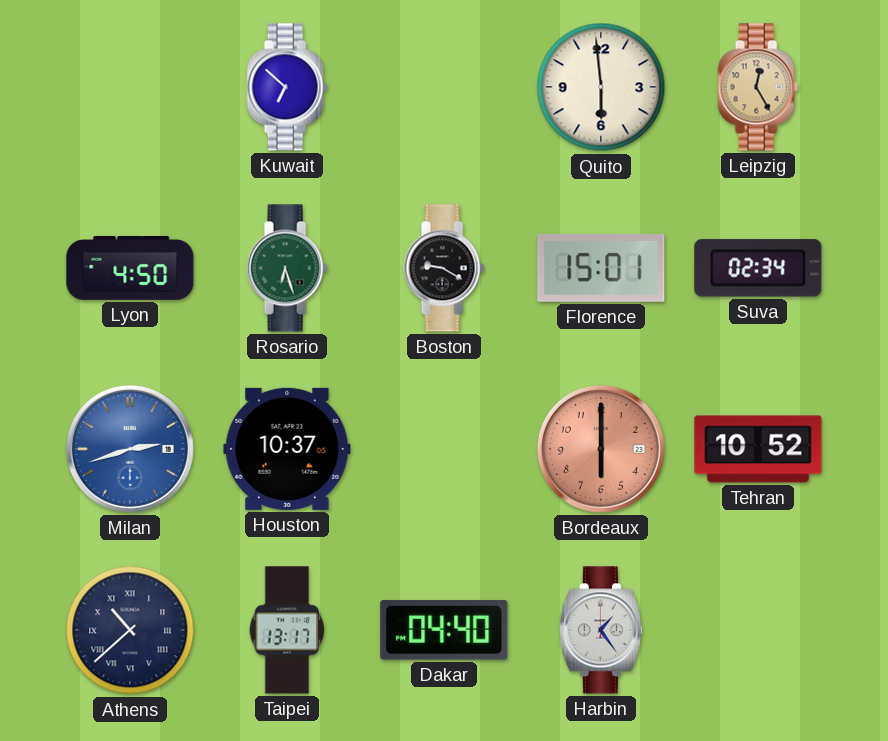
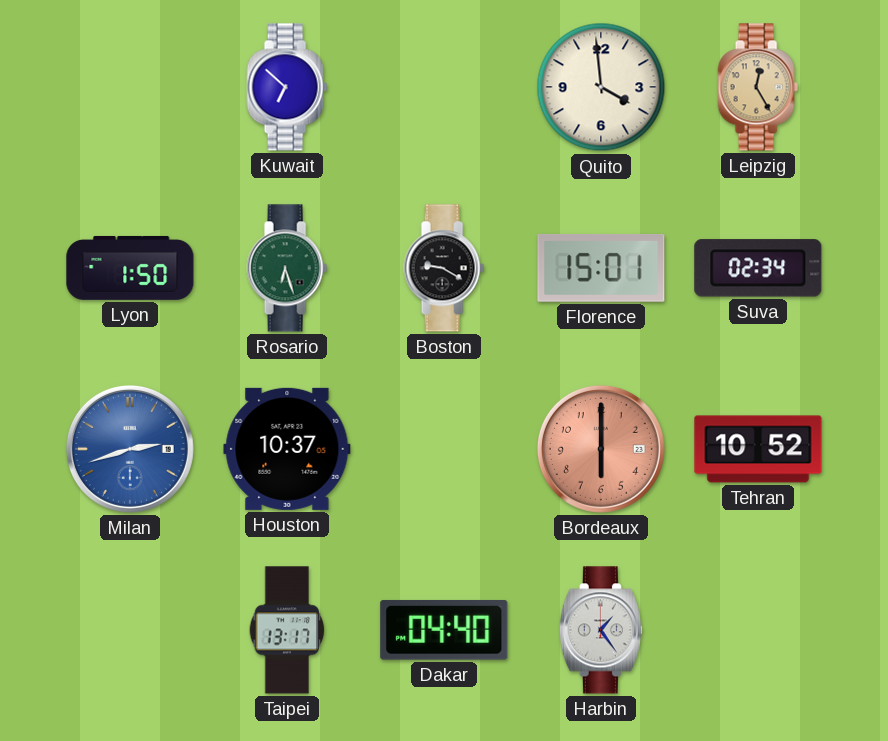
Quito: 5:59 -> 3:59 (601, 87)
Lyon: 4:50 -> 1:50 (130, 268)
Athens: 10:38 -> none (130, 630)
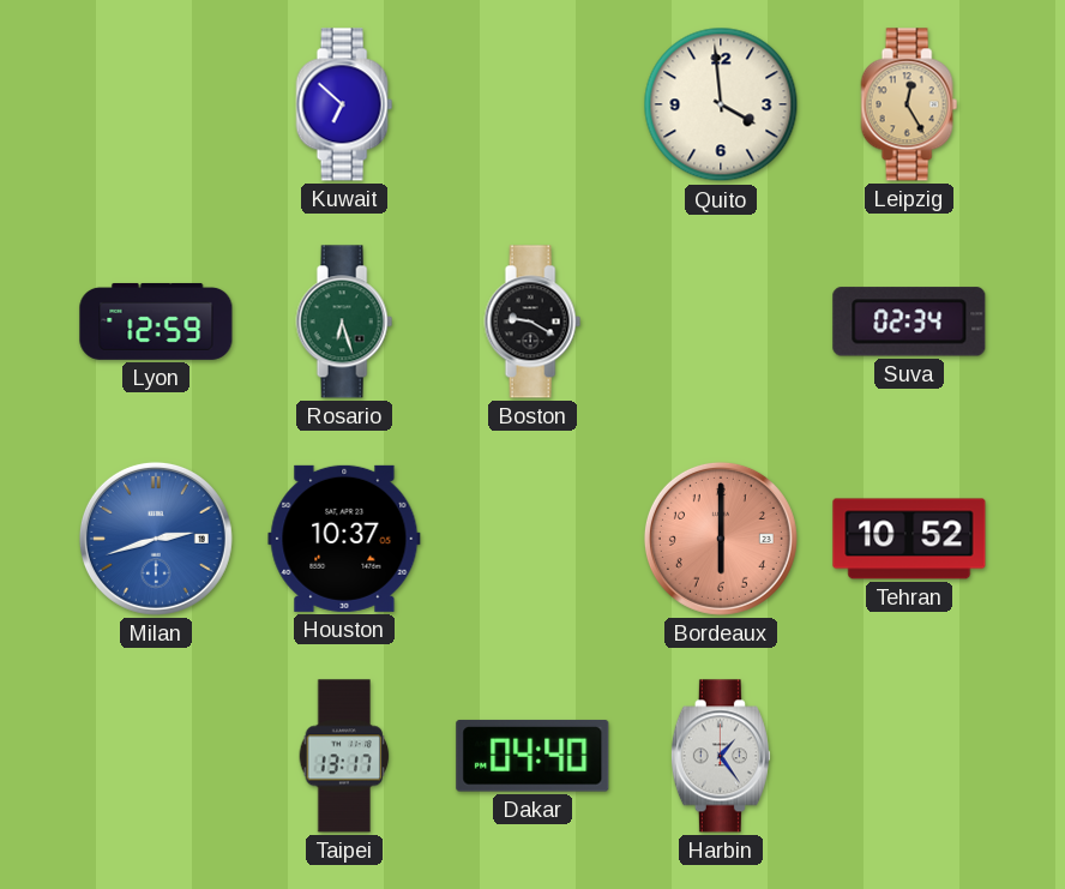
Lyon: 1:50 -> 12:59 (156, 322)
Florence: 15:01 -> none (601, 268)
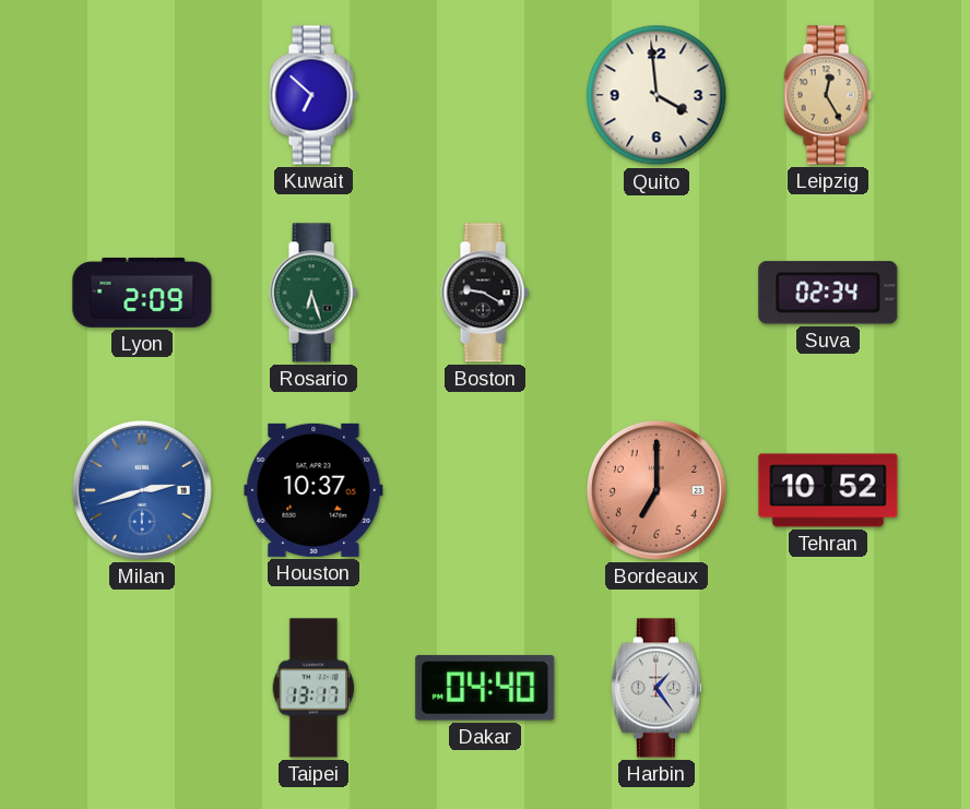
Lyon: 12:59 -> 2:09 (142, 293)
Bordeaux: 6:00 -> 7:00 (656, 490)
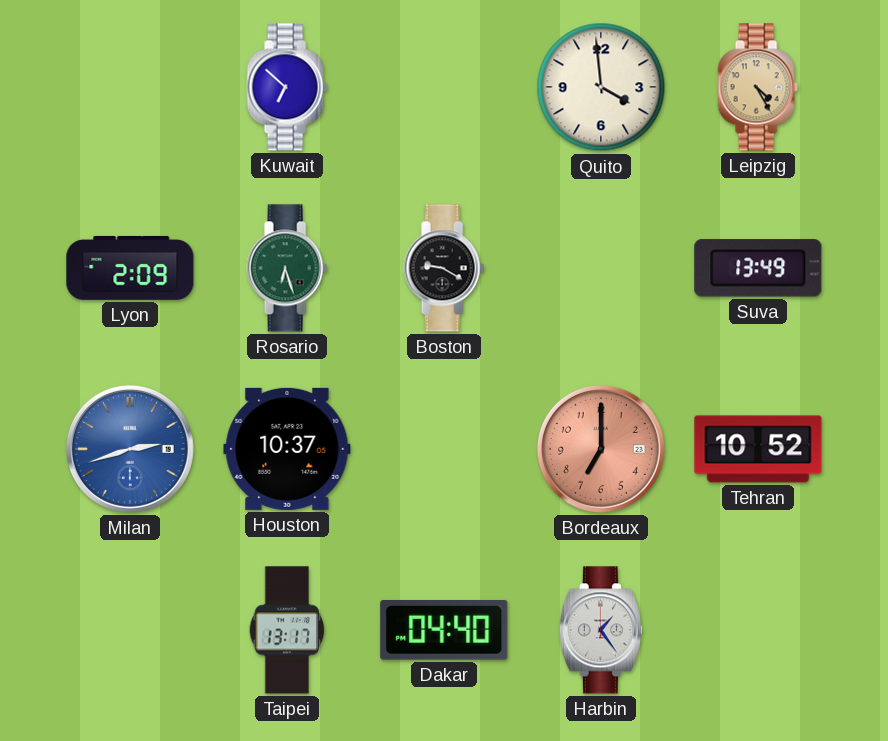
Leipzig: 12:25 -> 4:25 (758, 87)
Suva: 02:34 -> 13:49 (758, 268)
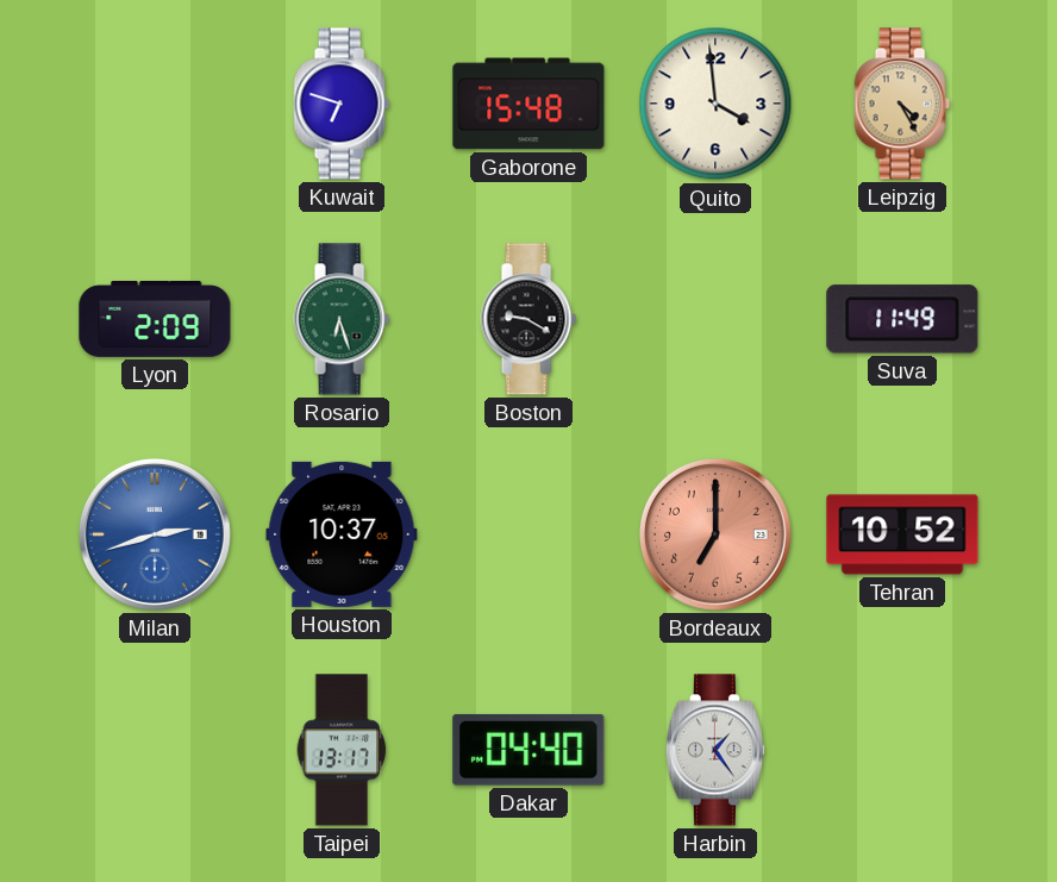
Kuwait: 6:52 -> 6:48 (342, 104)
Gaborone: none -> 15:48 (528, 104)
Suva: 13:49 -> 11:49 (902, 319)
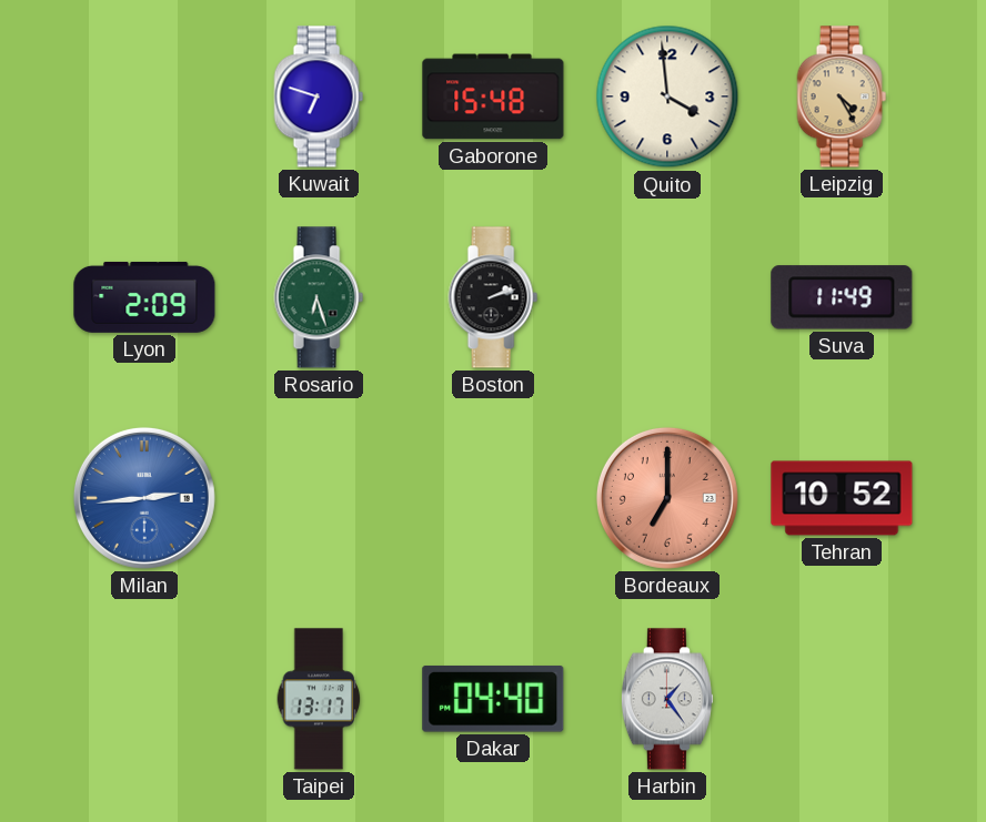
Boston: 9:20 -> 2:12 (493, 297)
Milan: 2:42 -> 2:44 (144, 498)
Houston: 10:37 -> none (342, 534)
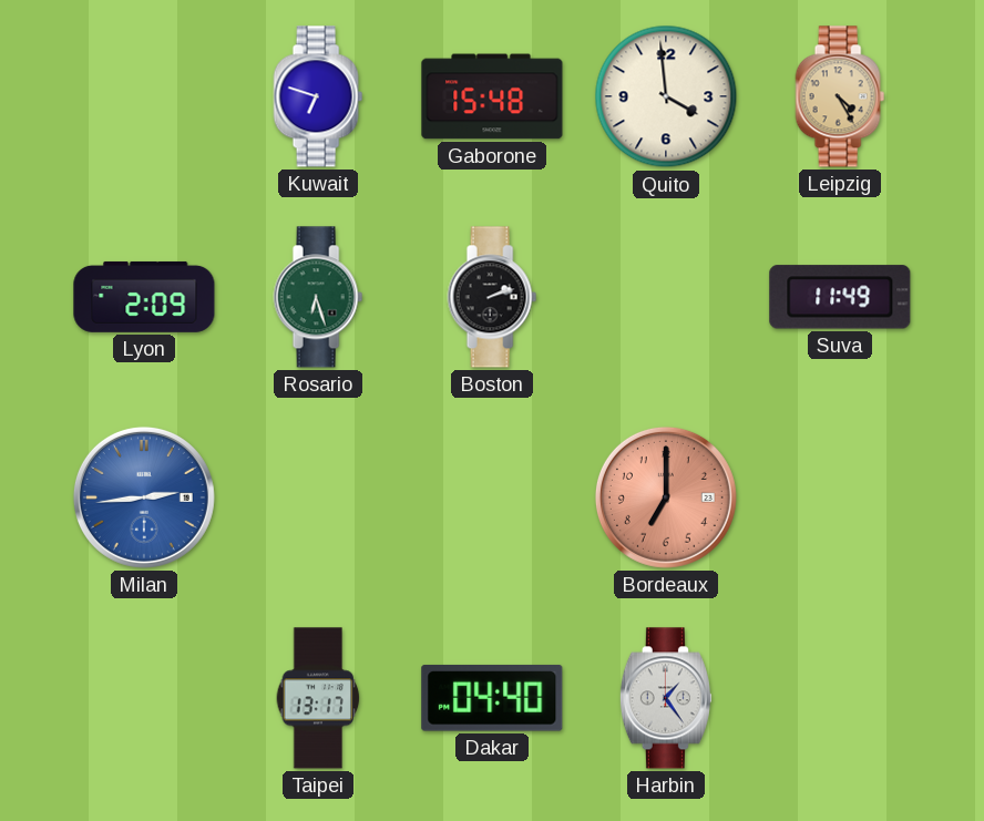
Tehran: 10:52 -> none (842, 498)
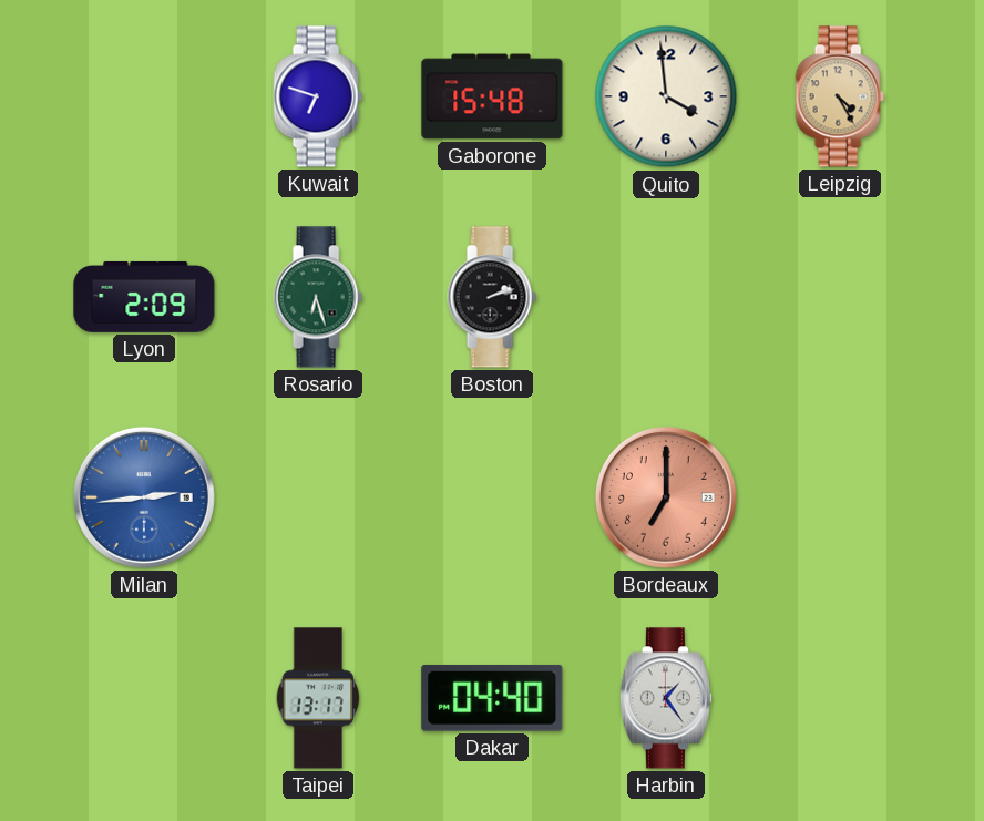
Suva: 11:49 -> none (840, 297)
